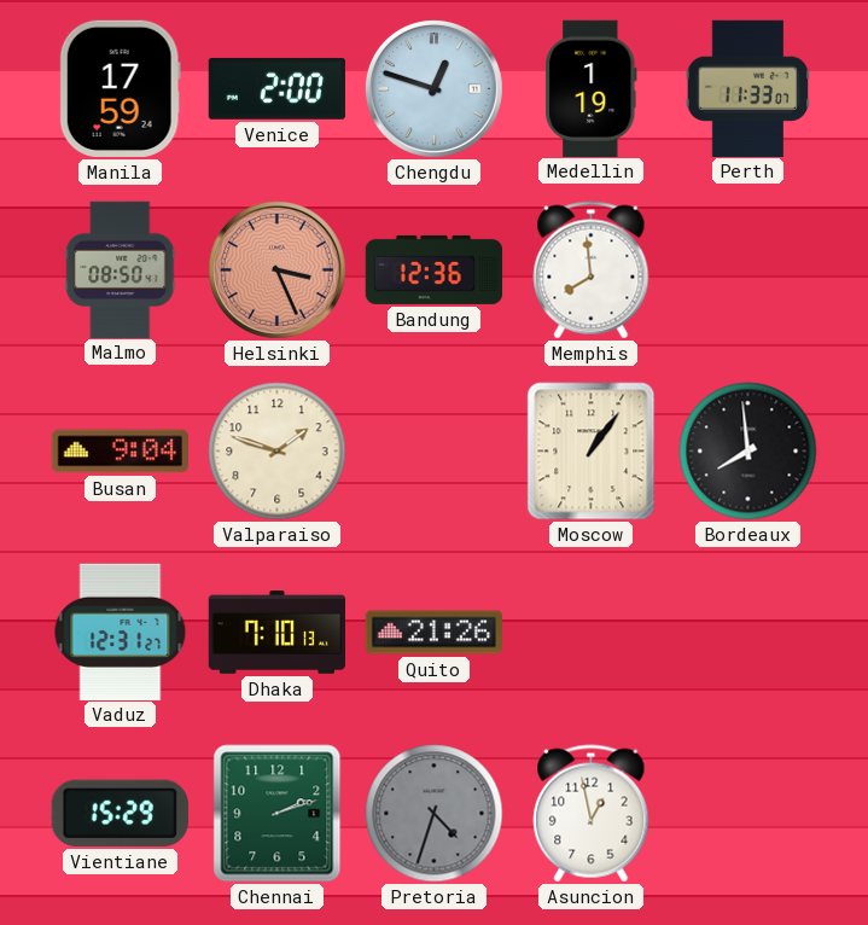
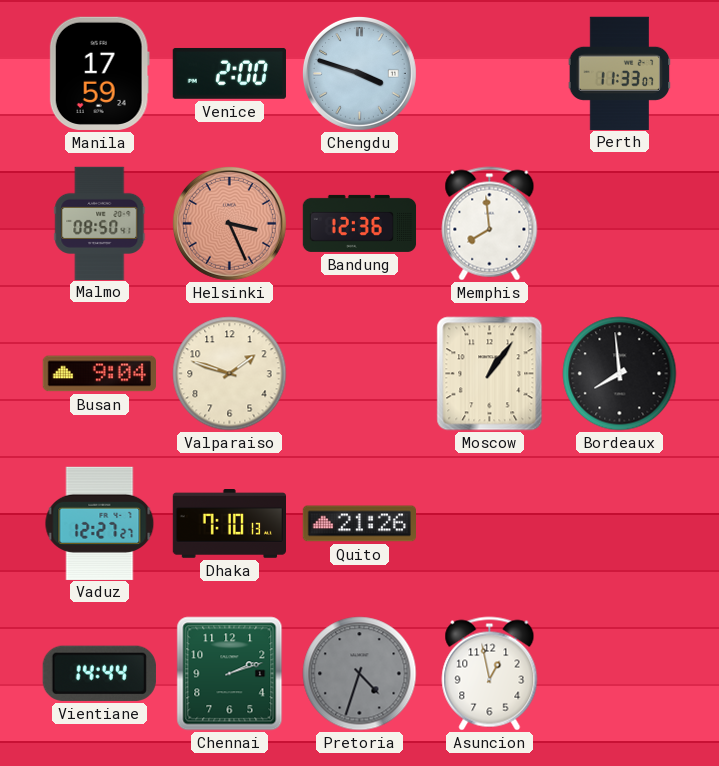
Chengdu: 12:48 -> 3:48 (359, 73)
Medellin: 1:19 -> none (592, 88)
Vaduz: 12:31 -> 12:27 (100, 523)
Vientiane: 15:29 -> 14:44 (99, 673)
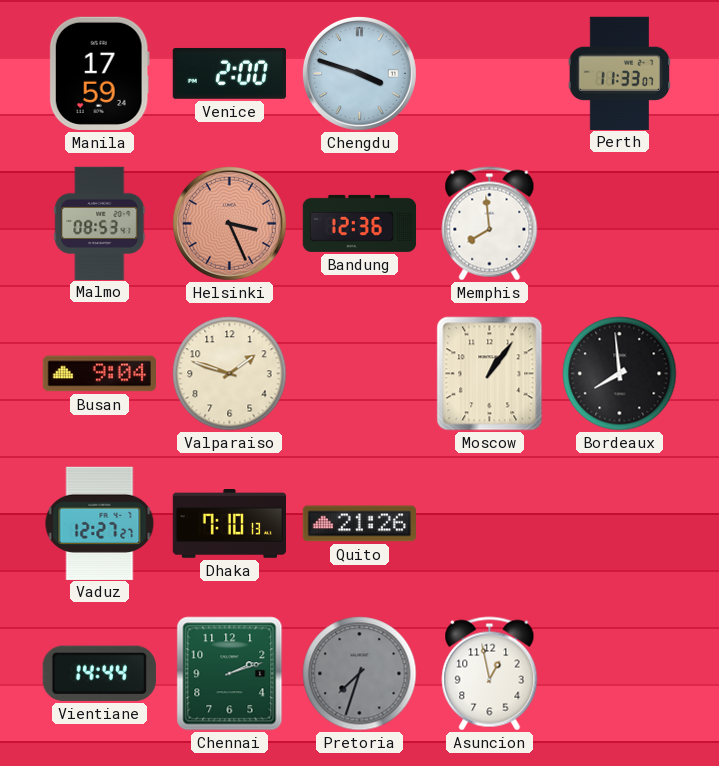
Malmo: 08:50 -> 08:53 (100, 223)
Pretoria: 4:33 -> 7:33 (360, 674)
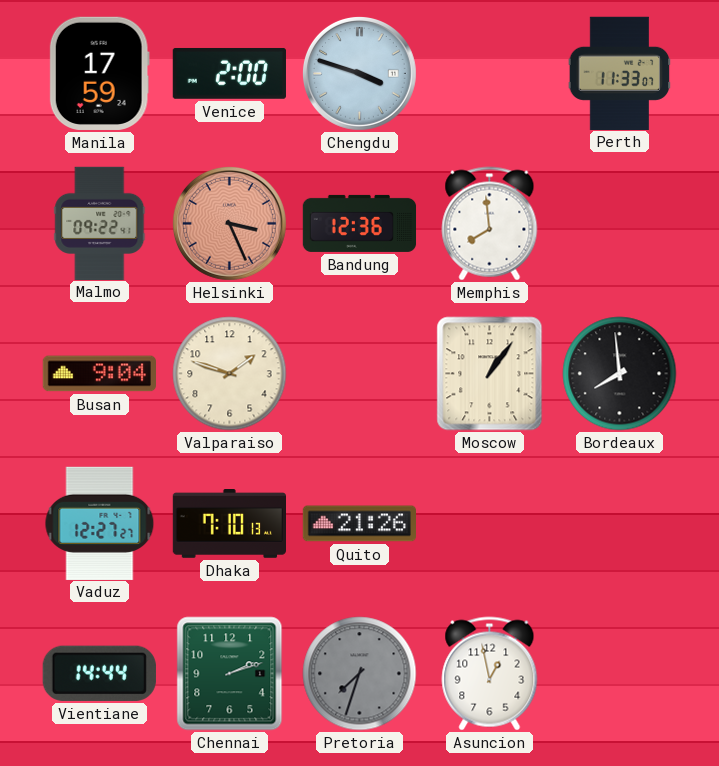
Malmo: 08:53 -> 09:22 (100, 223)
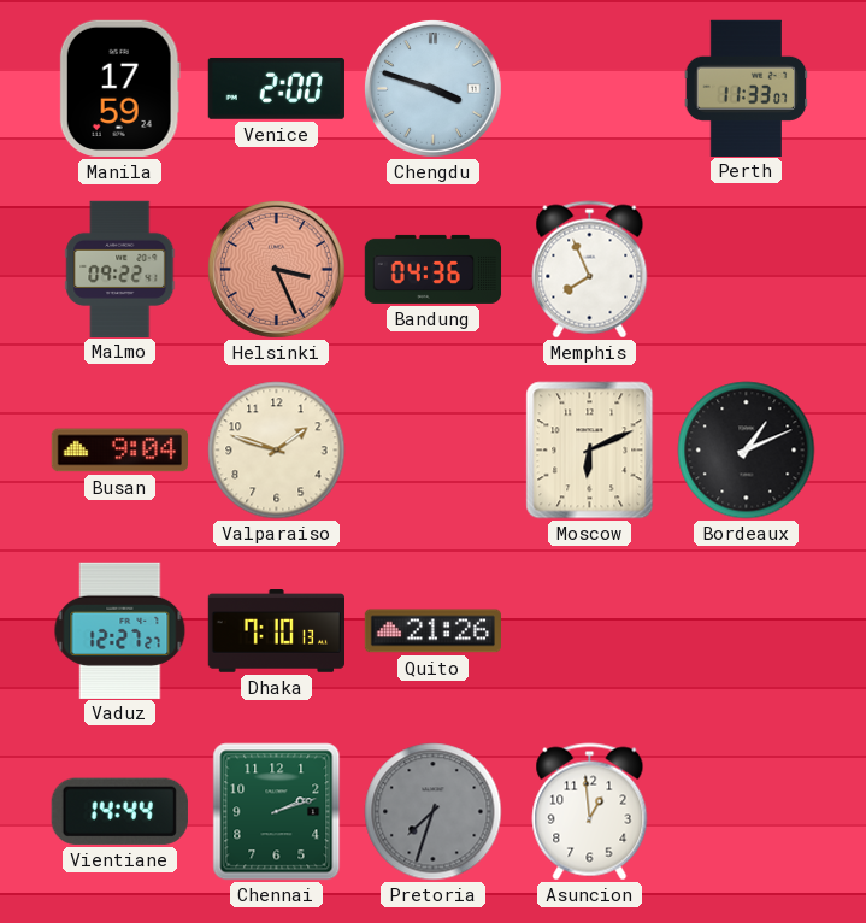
Bandung: 12:36 -> 04:36 (434, 269)
Memphis: 7:59 -> 7:56 (590, 270)
Moscow: 1:06 -> 6:11 (590, 451)
Bordeaux: 7:59 -> 1:11 (747, 451)
Asuncion: 12:58 -> 12:59 (590, 812)
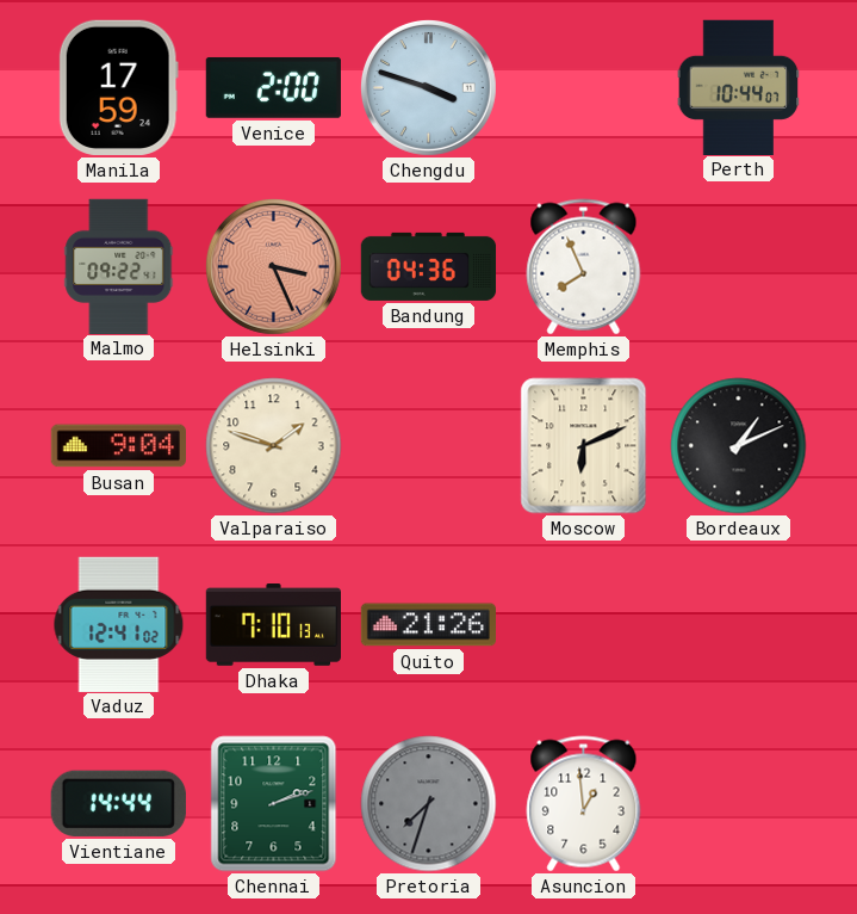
Perth: 11:33 -> 10:44 (739, 87)
Vaduz: 12:27 -> 12:41 (119, 624)
